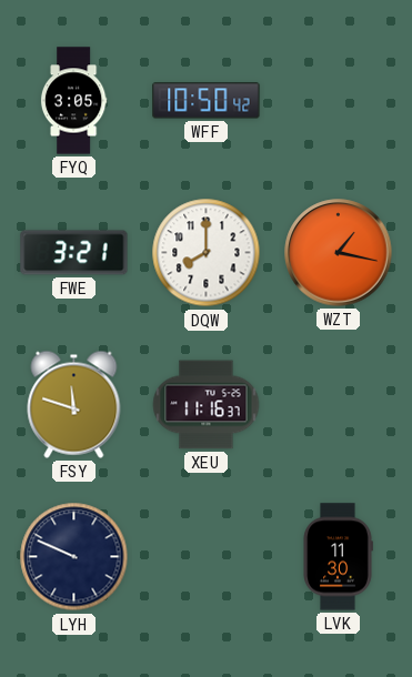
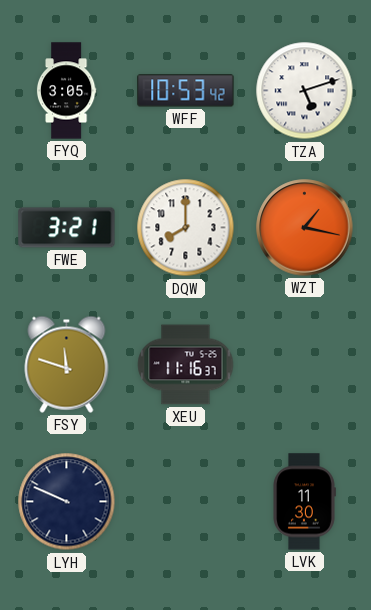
WFF: 10:50 -> 10:53 (186, 91)
TZA: none -> 5:12 (305, 91)
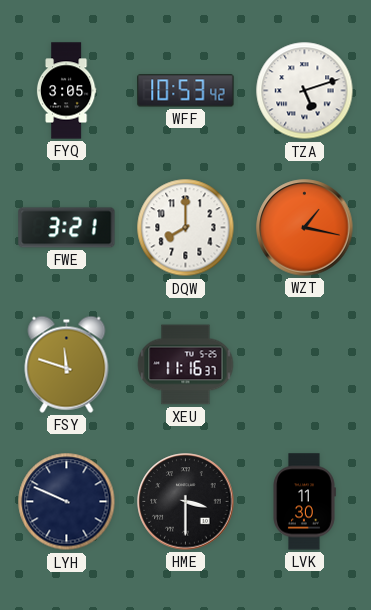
HME: none -> 3:30 (186, 502)
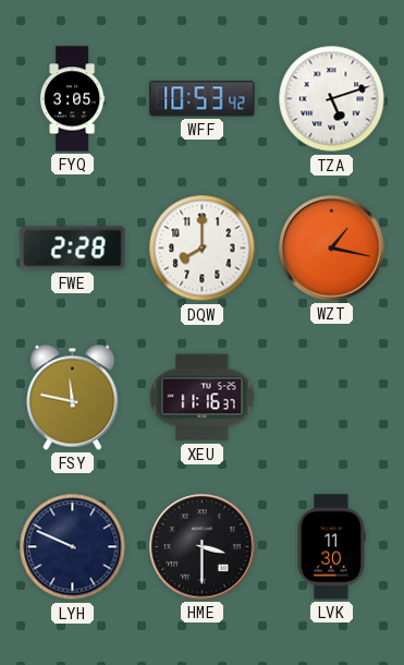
FWE: 3:21 -> 2:28 (73, 249)
FSY: 11:48 -> 11:47 (73, 397)
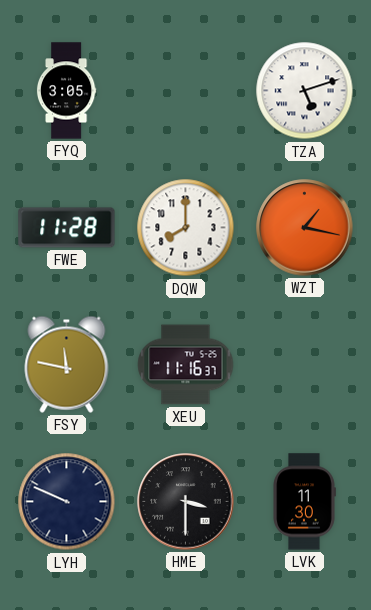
WFF: 10:53 -> none (203, 99)
FWE: 2:28 -> 11:28 (67, 228)
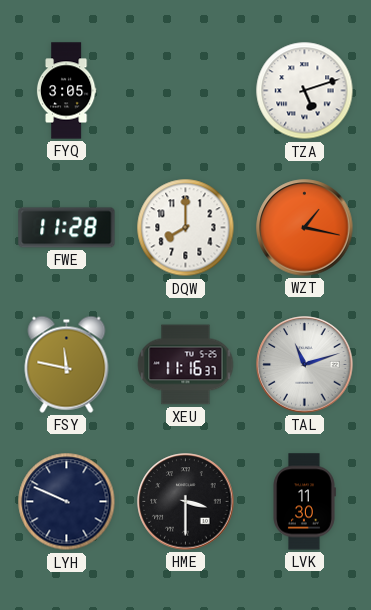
TAL: none -> 11:12 (305, 365)
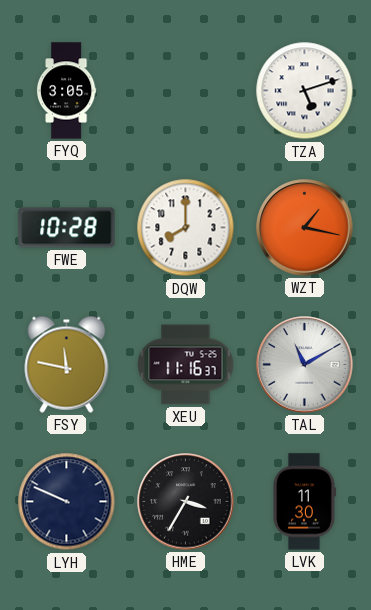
FWE: 11:28 -> 10:28 (67, 228)
TAL: 11:12 -> 11:10 (305, 365)
HME: 3:30 -> 3:35 (186, 502)
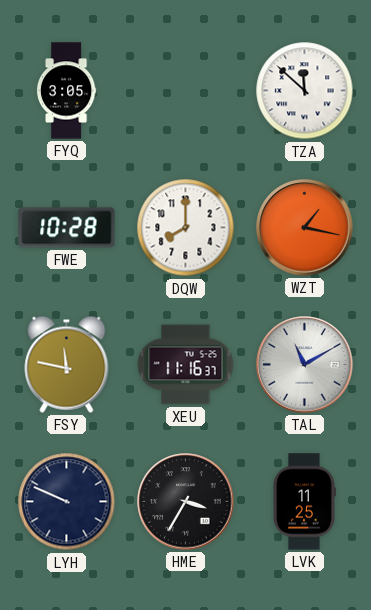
TZA: 5:12 -> 11:52 (305, 91)
LVK: 11:30 -> 11:25 (304, 502)
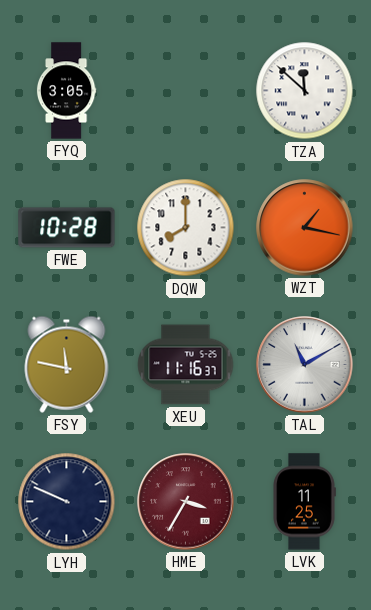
HME dial: black -> burgundy (186, 502)
